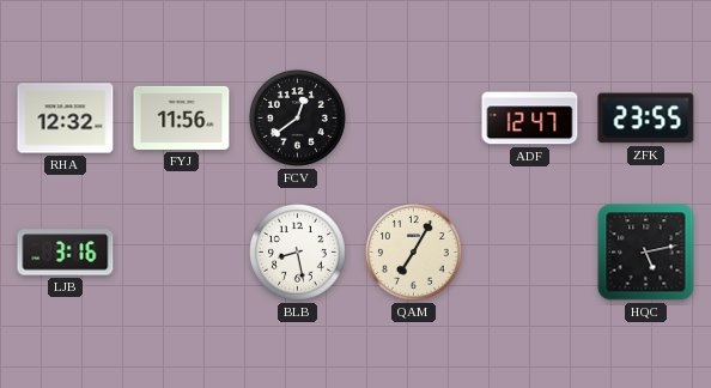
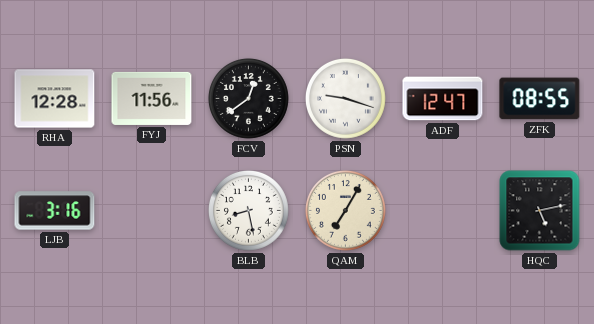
RHA: 12:32 -> 12:28 (55, 99)
PSN: none -> 9:18 (345, 98)
ZFK: 23:55 -> 08:55 (540, 99)
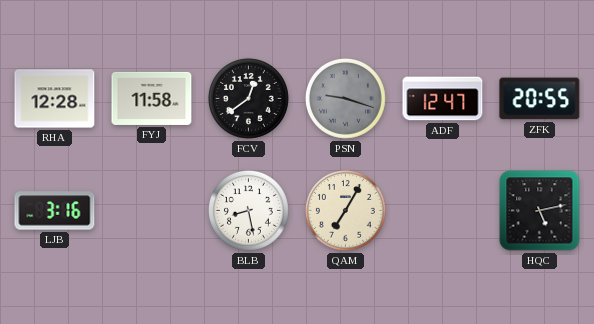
FYJ: 11:56 -> 11:58 (152, 98)
PSN dial: white -> grey (345, 98)
ZFK: 08:55 -> 20:55 (540, 99)
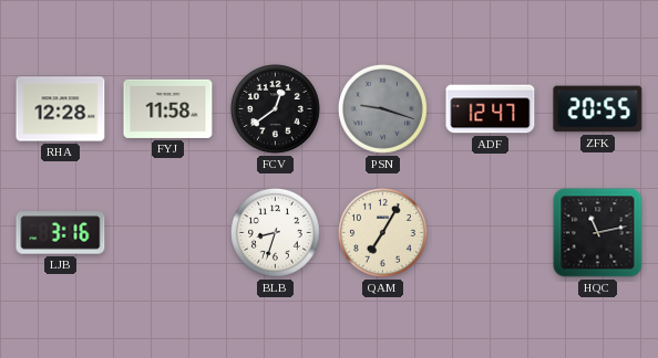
BLB: 8:28 -> 8:33 (275, 232)
HQC: 5:13 -> 11:13 (598, 233)
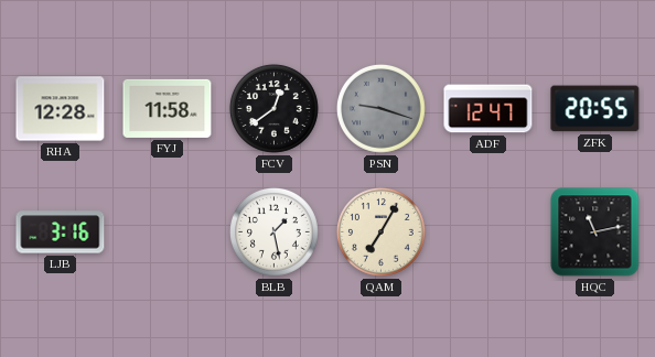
BLB: 8:33 -> 1:28 (273, 231)
